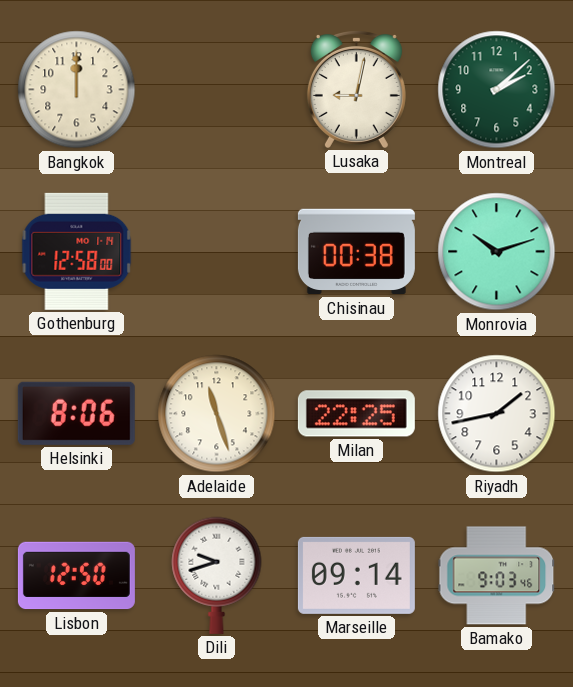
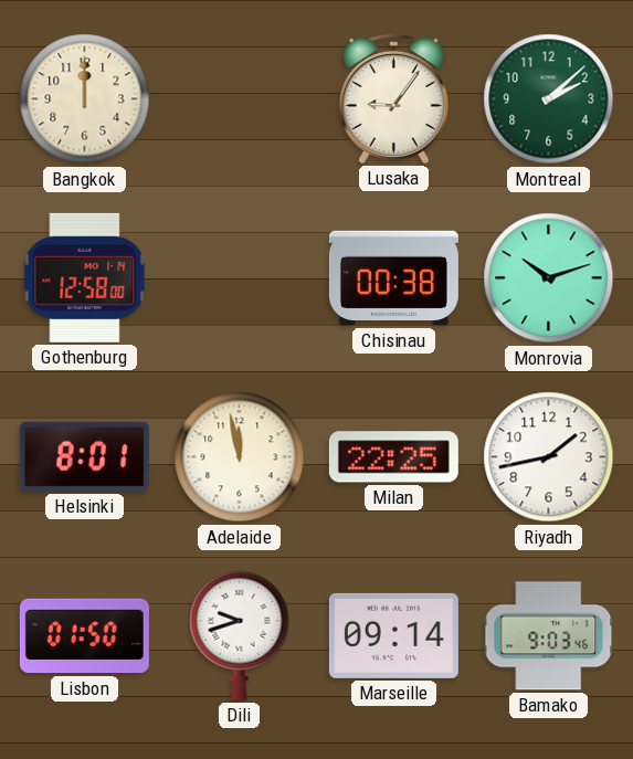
Lusaka: 9:02 -> 9:06 (393, 98)
Helsinki: 8:06 -> 8:01 (84, 456)
Adelaide: 11:27 -> 11:58 (240, 457)
Lisbon: 12:50 -> 01:50 (84, 636)
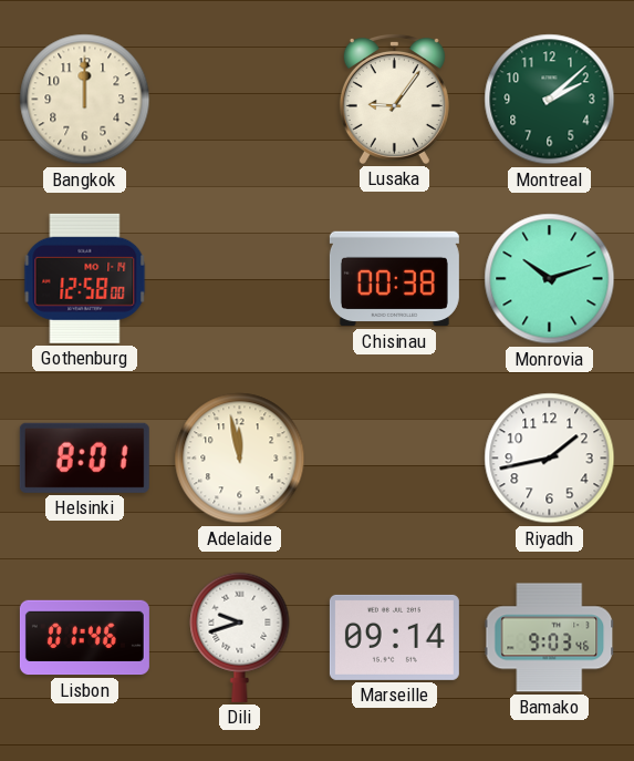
Milan: 22:25 -> none (393, 457)
Lisbon: 01:50 -> 01:46 (84, 638)
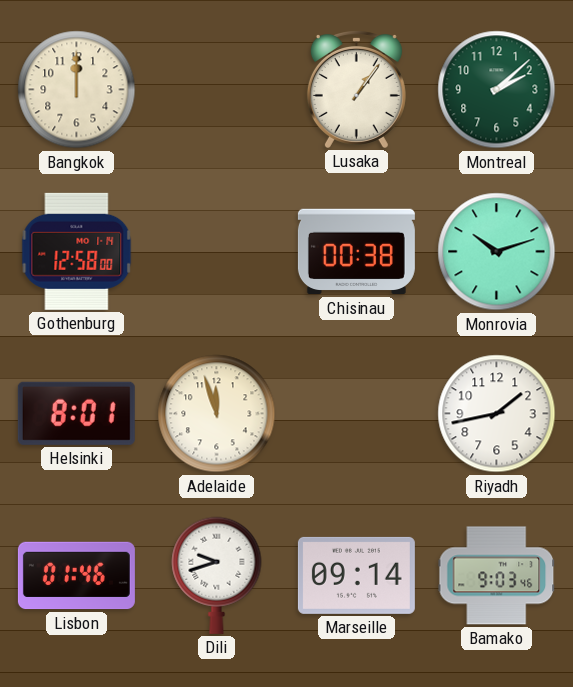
Lusaka: 9:06 -> 1:06 (356, 89)
Adelaide: 11:58 -> 11:57 (217, 414)
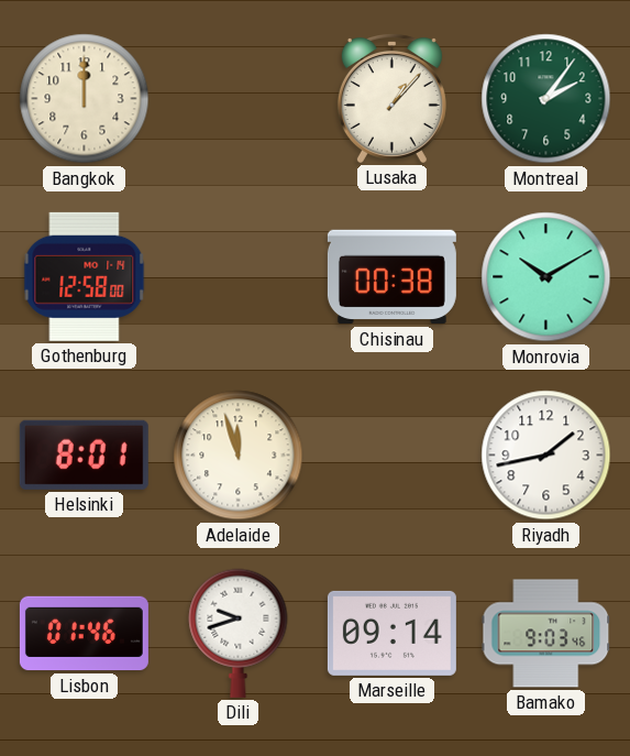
Lusaka: 1:06 -> 1:07 (391, 98)
Montreal: 2:08 -> 2:06 (546, 99)
Monrovia: 10:12 -> 10:10 (546, 277)
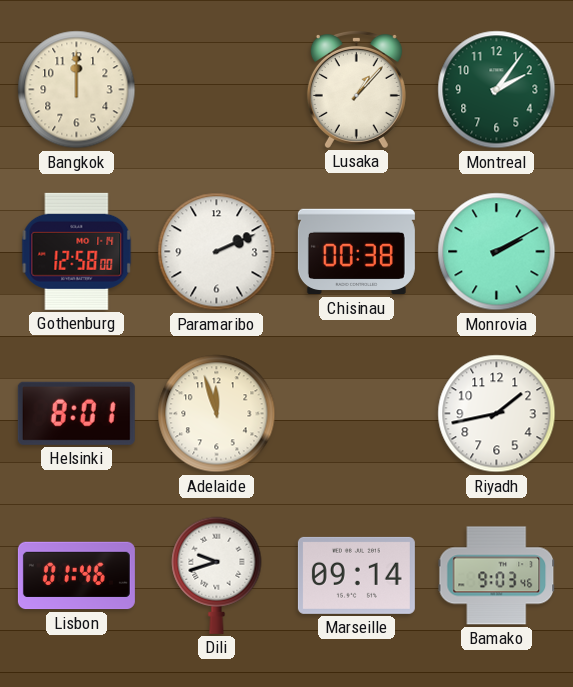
Paramaribo: none -> 2:11 (217, 252)
Monrovia: 10:10 -> 2:10 (497, 252)
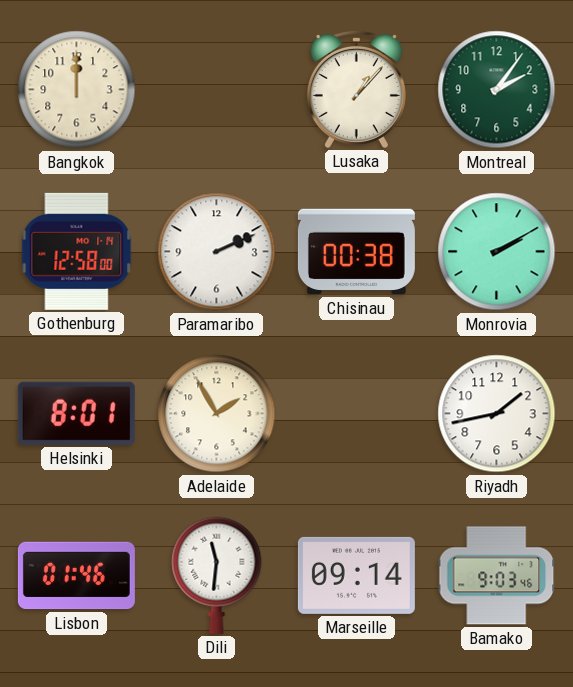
Adelaide: 11:57 -> 1:55 (217, 414)
Dili: 9:42 -> 11:31 (217, 575)
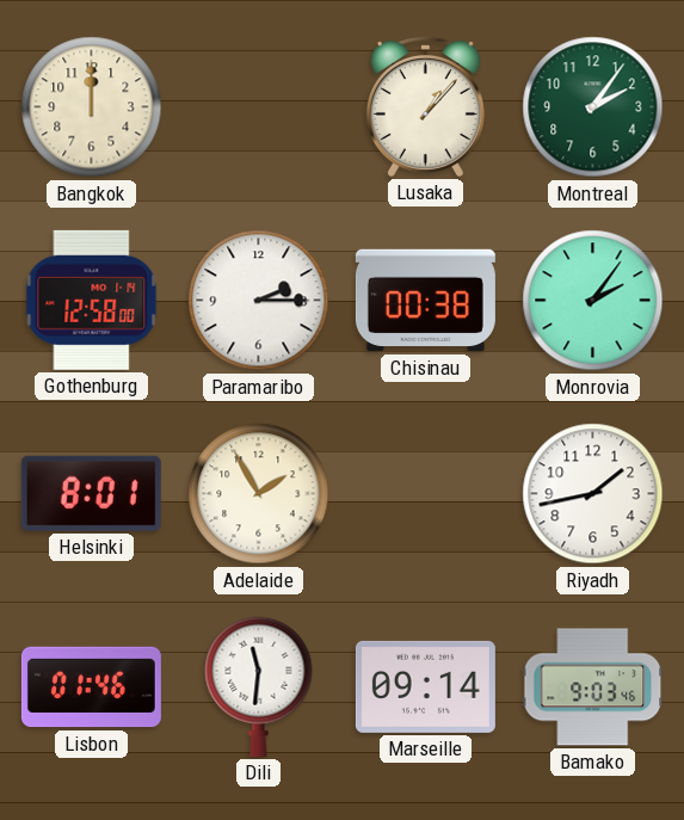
Paramaribo: 2:11 -> 2:15 (259, 301)
Monrovia: 2:10 -> 2:06 (593, 301)
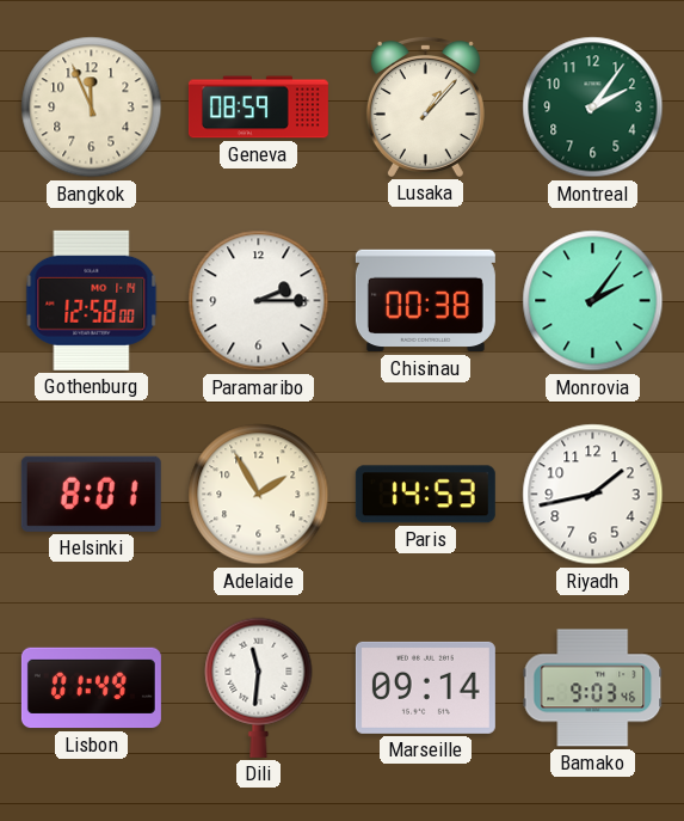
Bangkok: 12:00 -> 11:56 (92, 108)
Geneva: none -> 08:59 (258, 108)
Paris: none -> 14:53 (425, 495)
Lisbon: 01:46 -> 01:49 (91, 688)
